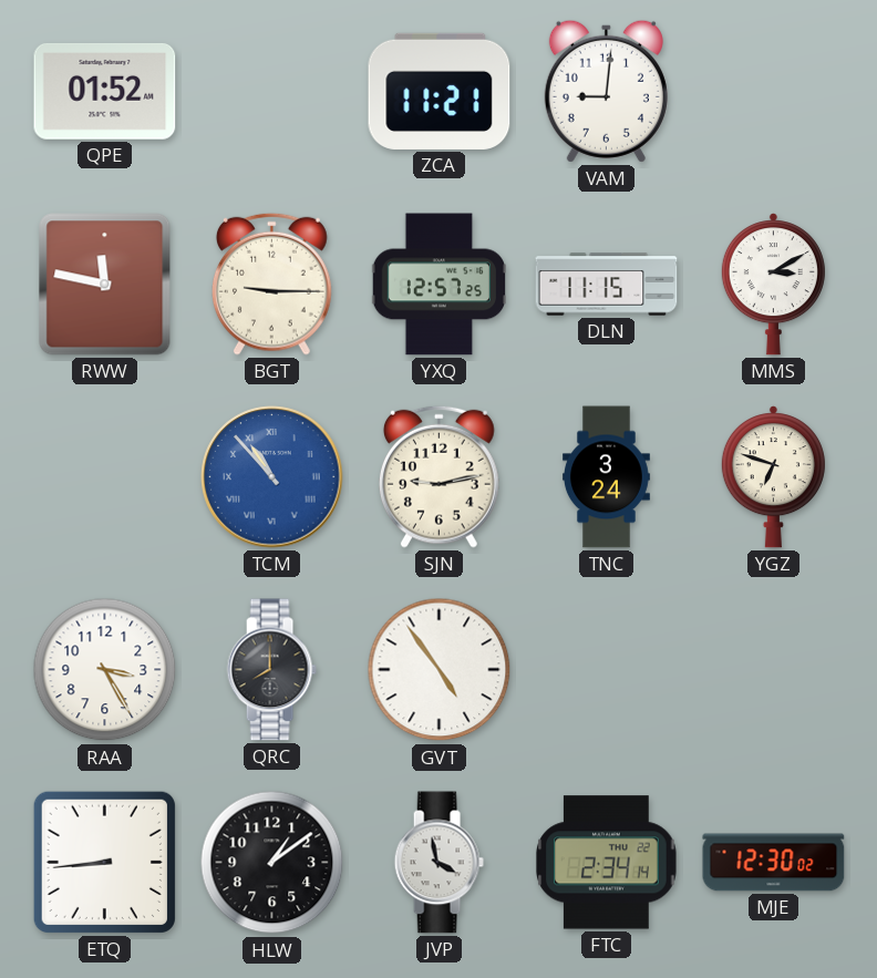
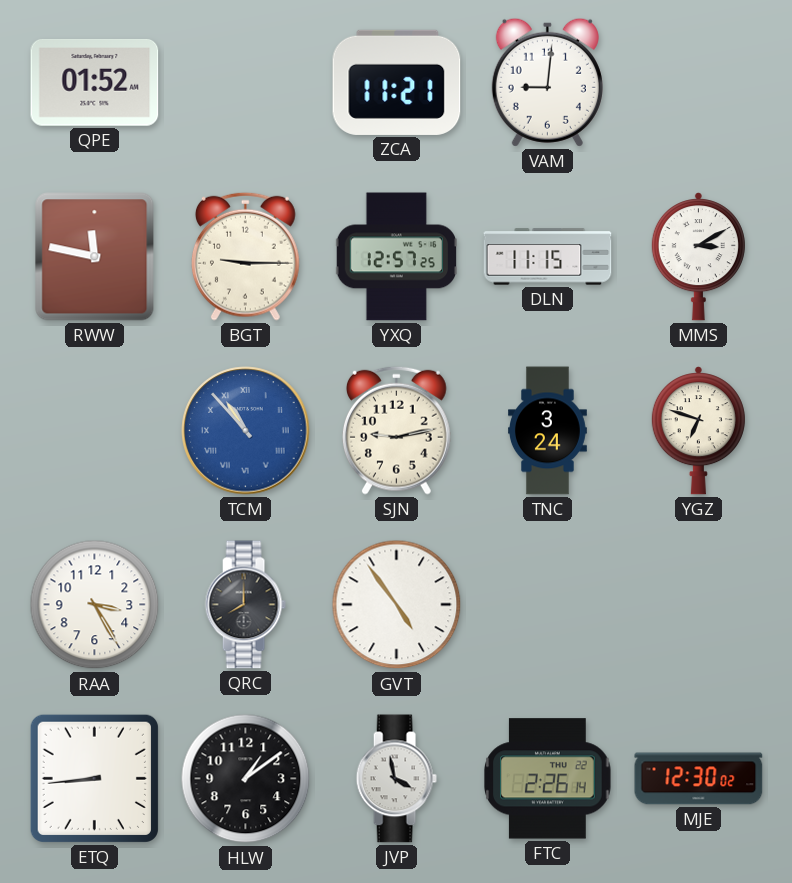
FTC: 2:34 -> 2:26 (548, 779)
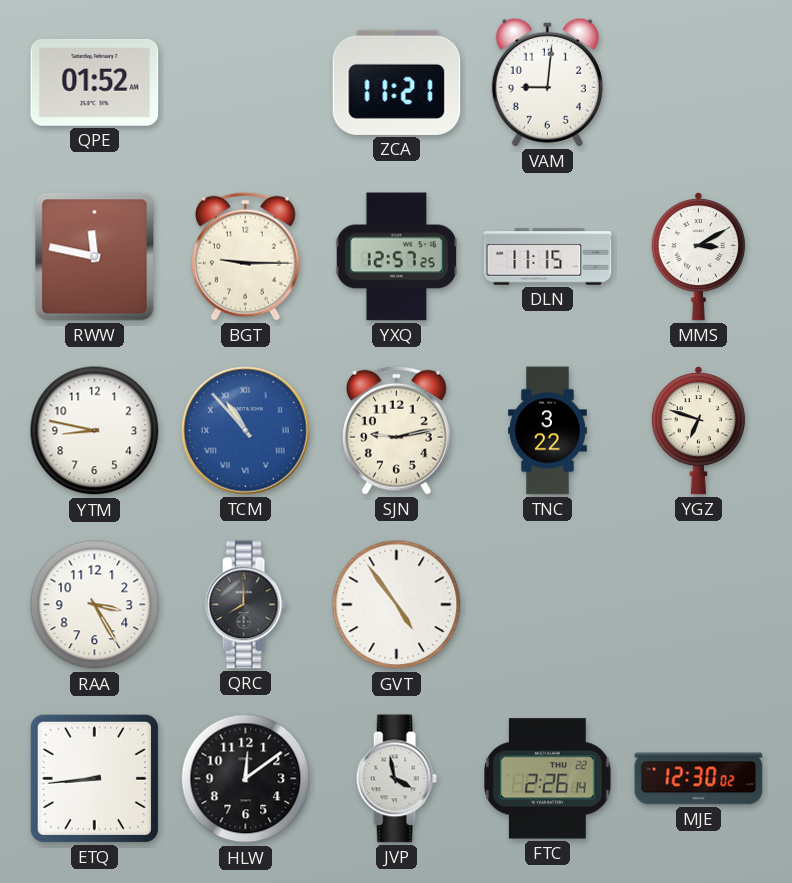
YTM: none -> 8:47 (95, 431)
TNC: 3:24 -> 3:22 (548, 431)
HLW: 1:09 -> 12:09 (246, 779)
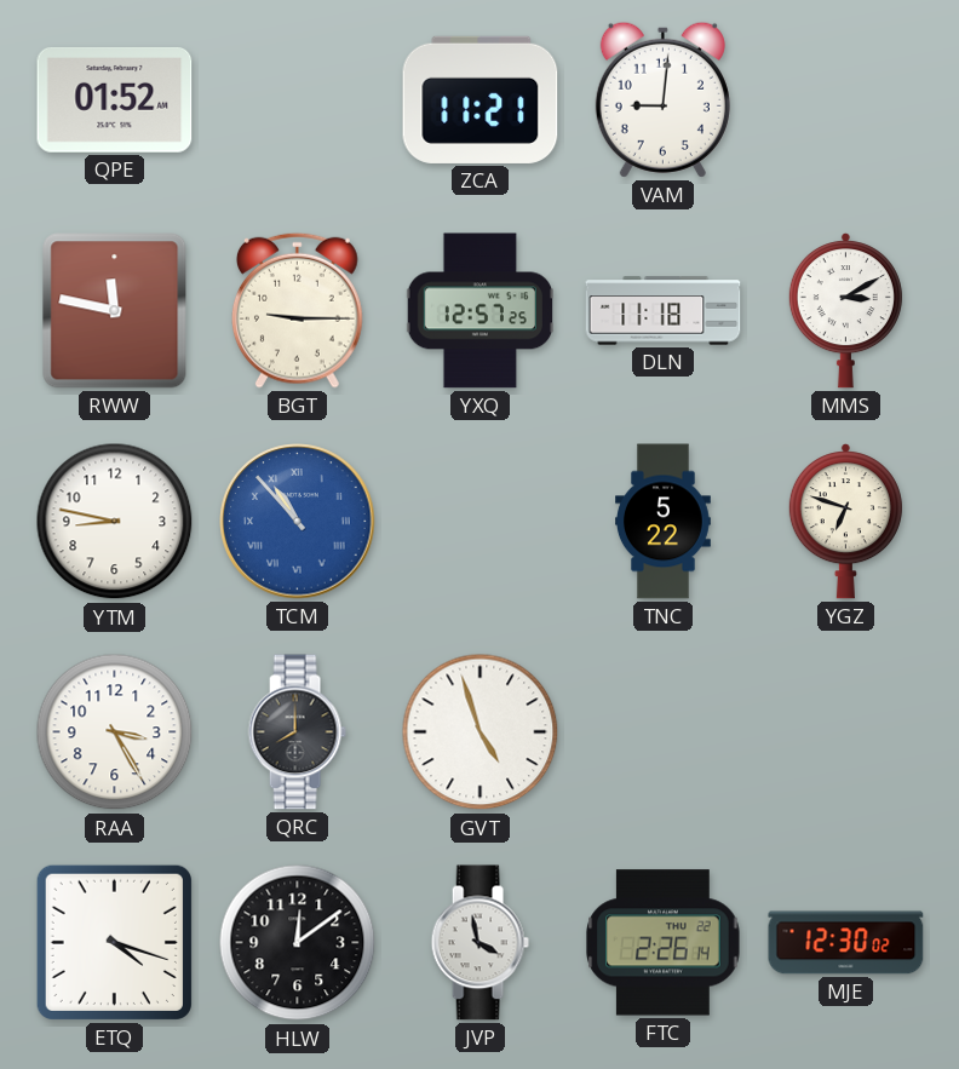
DLN: 11:15 -> 11:18 (664, 311)
SJN: 9:13 -> none (396, 430)
TNC: 3:22 -> 5:22 (664, 522)
GVT: 4:54 -> 4:57 (481, 732)
ETQ: 8:44 -> 4:18 (114, 942)
